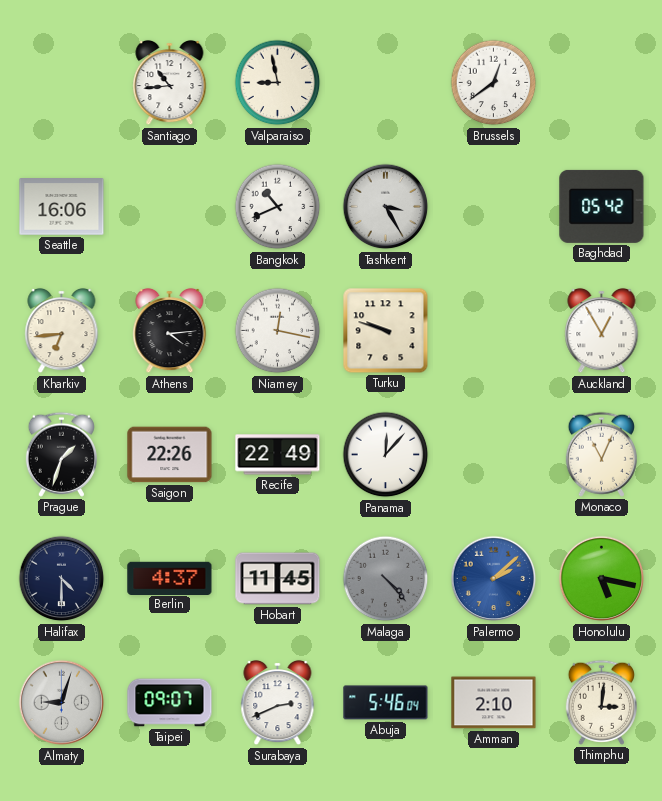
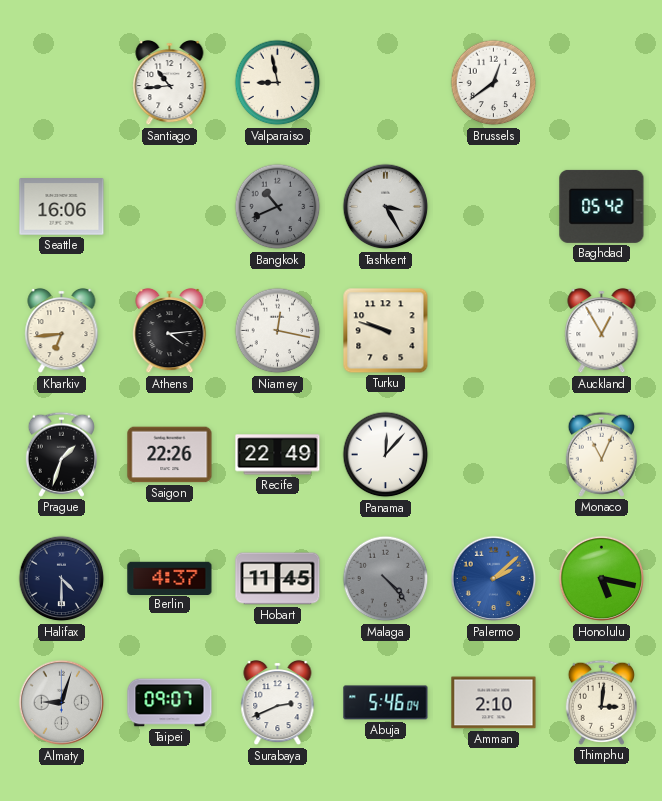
Bangkok dial: white -> grey (278, 207)
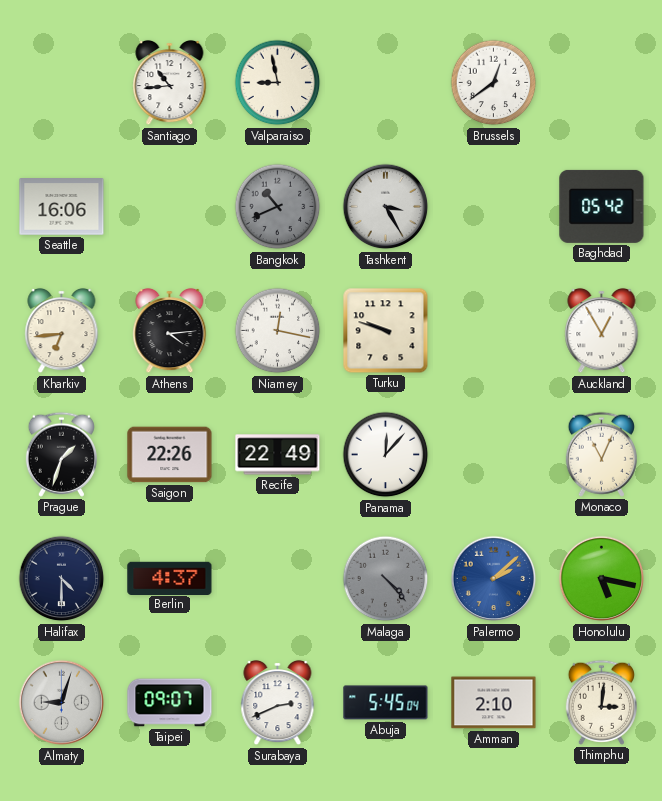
Hobart: 11:45 -> none (278, 579)
Abuja: 5:46 -> 5:45 (386, 703)
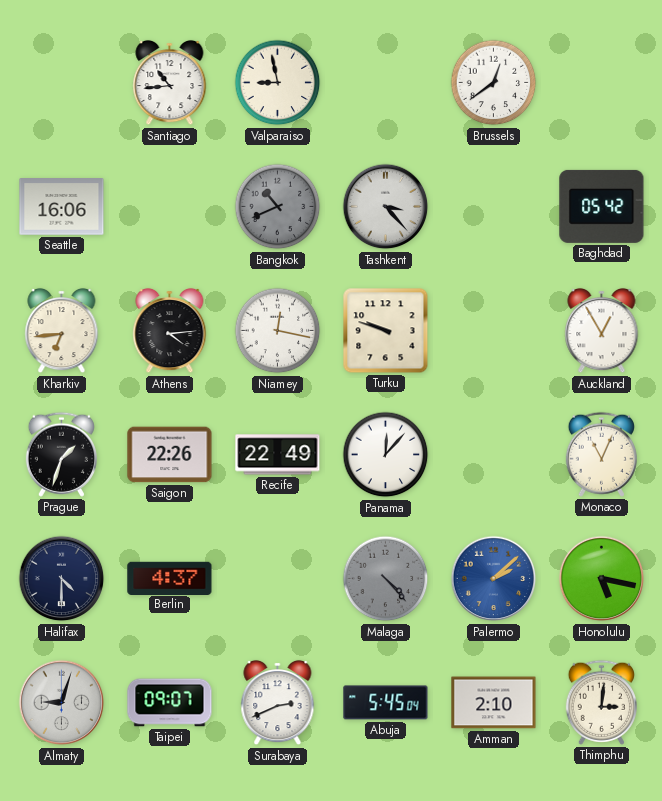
Tashkent: 3:25 -> 3:23 (386, 207)
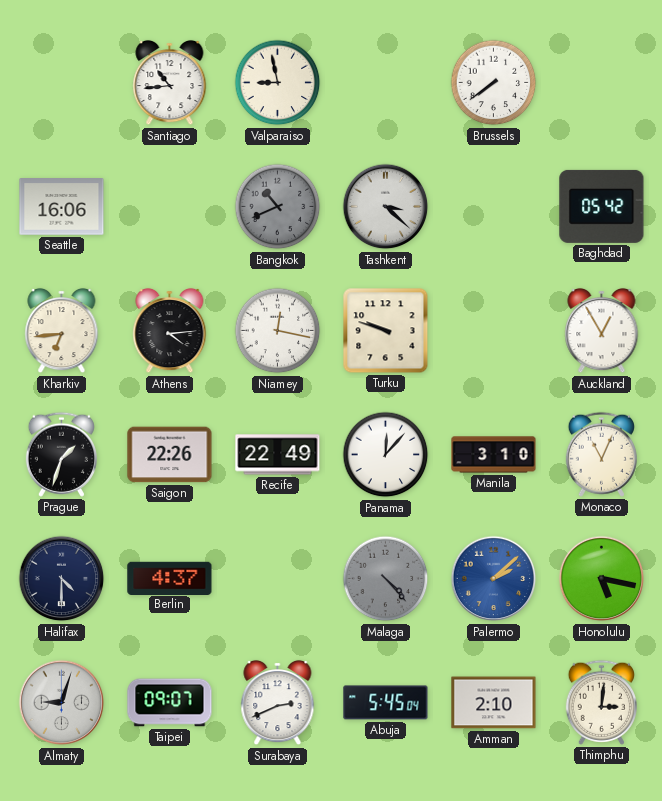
Brussels: 12:39 -> 7:39 (494, 83)
Tashkent: 3:23 -> 3:22 (386, 207)
Manila: none -> 3:10 (494, 455)
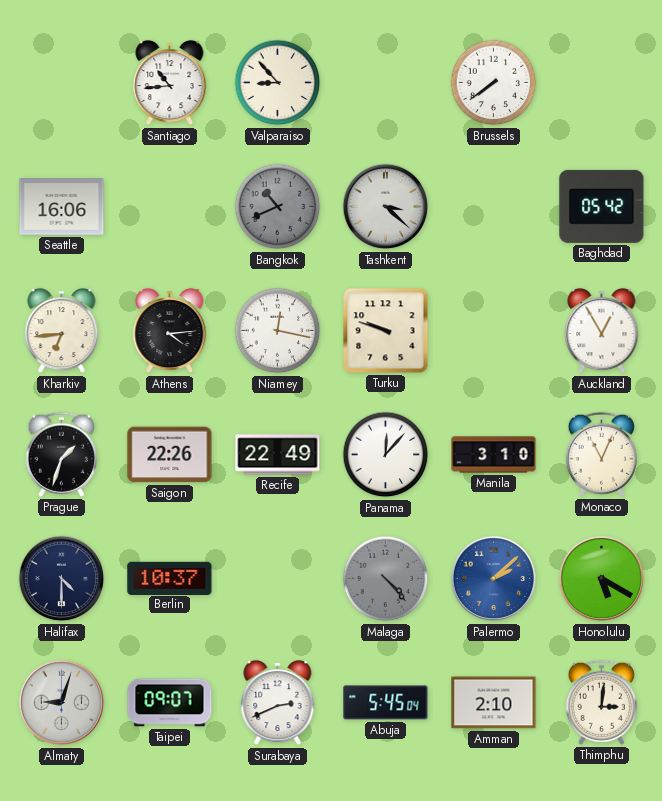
Valparaiso: 8:58 -> 8:53 (278, 83)
Berlin: 4:37 -> 10:37 (170, 578)
Honolulu: 5:17 -> 5:20 (602, 579)
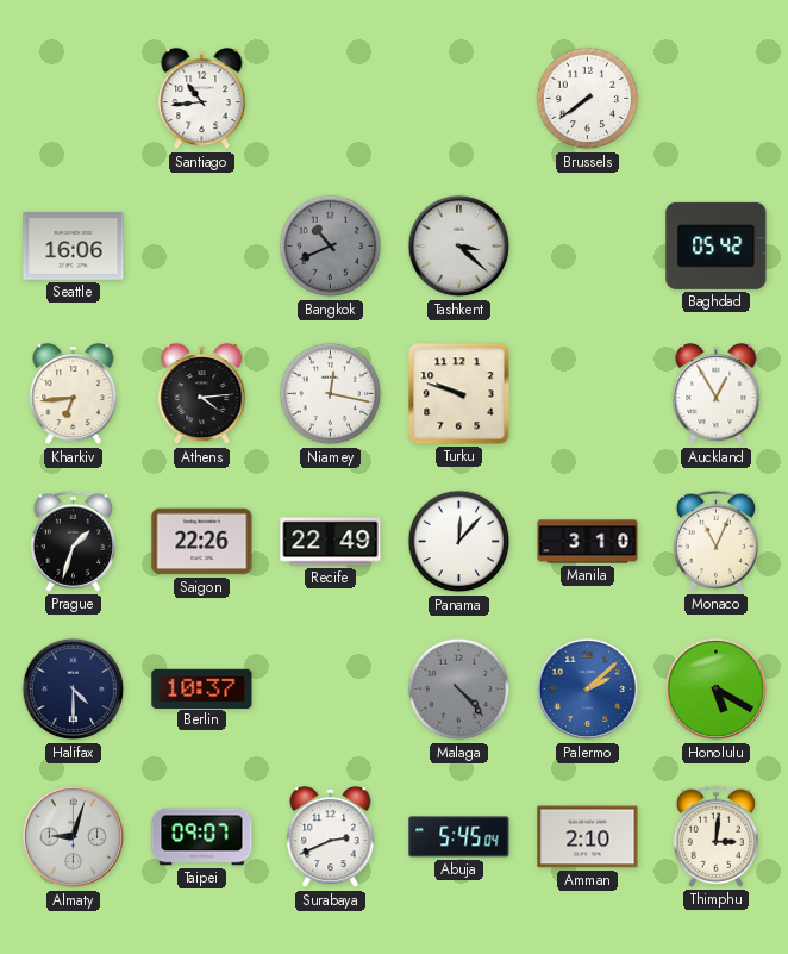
Valparaiso: 8:53 -> none (278, 83)
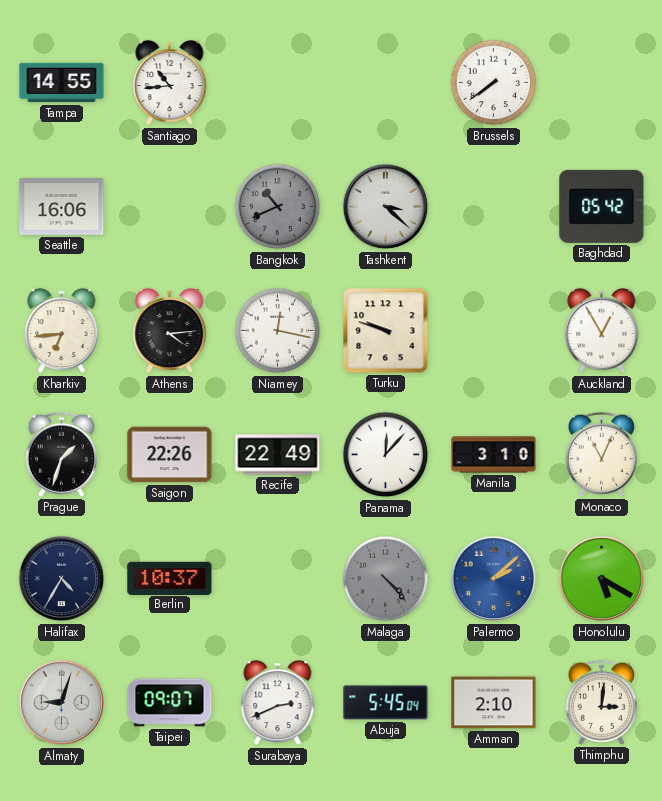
Tampa: none -> 14:55 (62, 83)
Halifax: 4:30 -> 4:35 (62, 579)
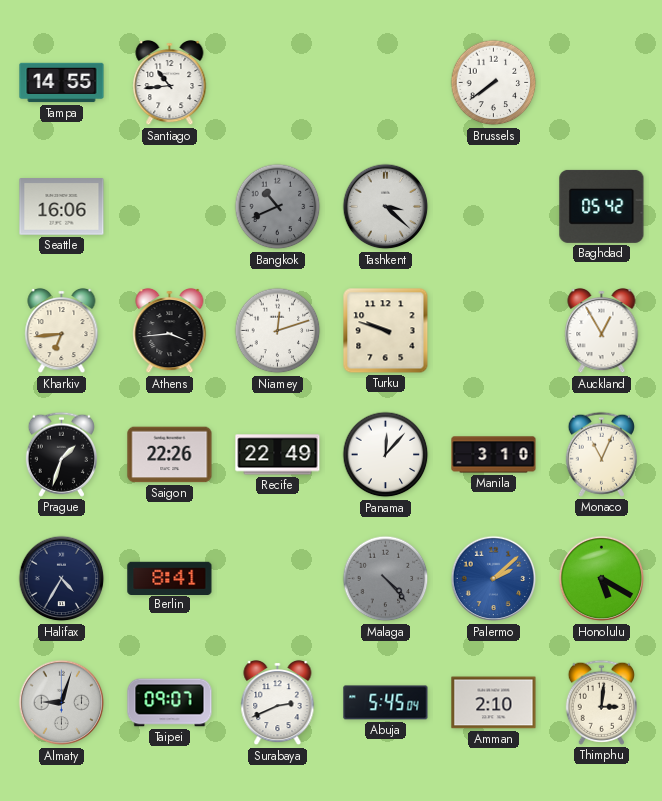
Athens: 4:14 -> 3:44 (170, 331)
Niamey: 12:17 -> 12:12 (278, 331)
Berlin: 10:37 -> 8:41 (170, 578)
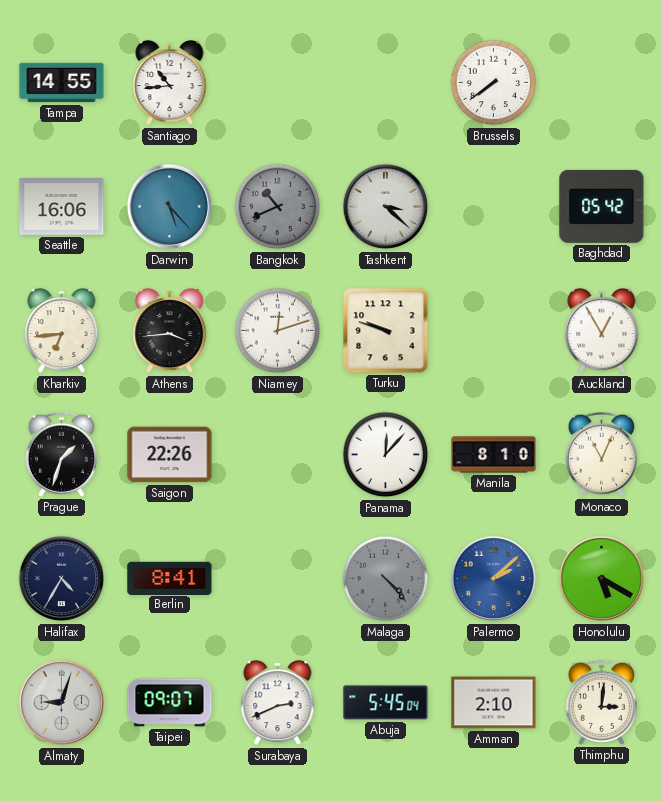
Darwin: none -> 5:23 (170, 207)
Recife: 22:49 -> none (278, 455)
Manila: 3:10 -> 8:10 (494, 455)
